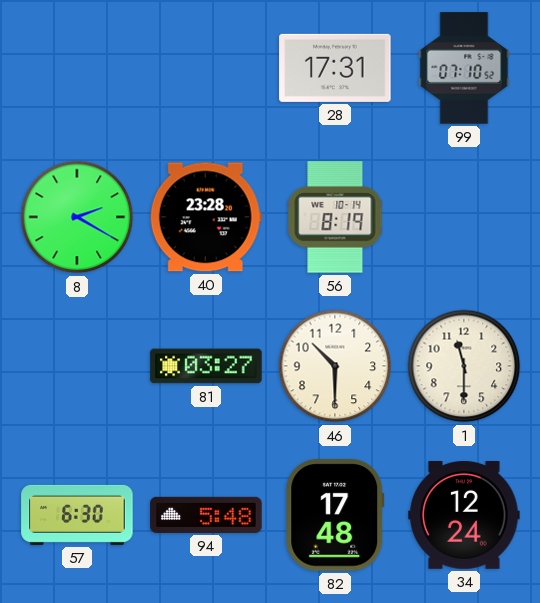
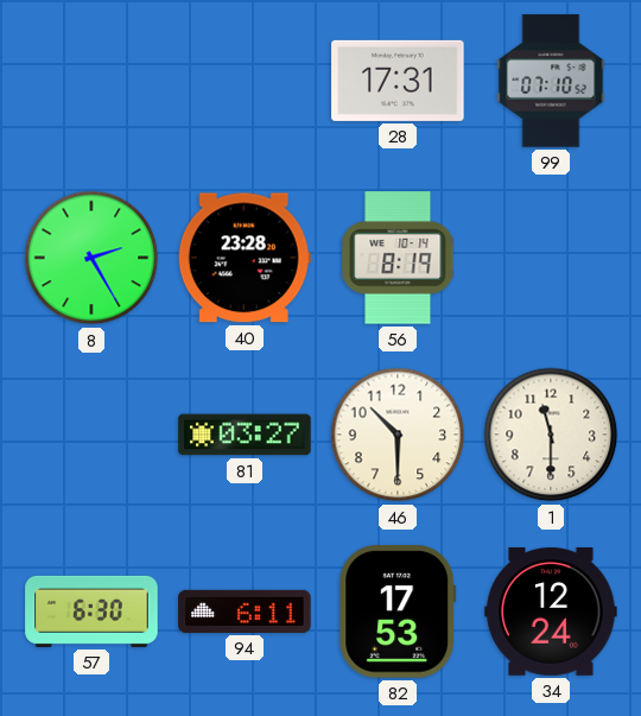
8: 2:20 -> 2:25 (91, 258)
94: 5:48 -> 6:11 (245, 612)
82: 17:48 -> 17:53 (398, 612)
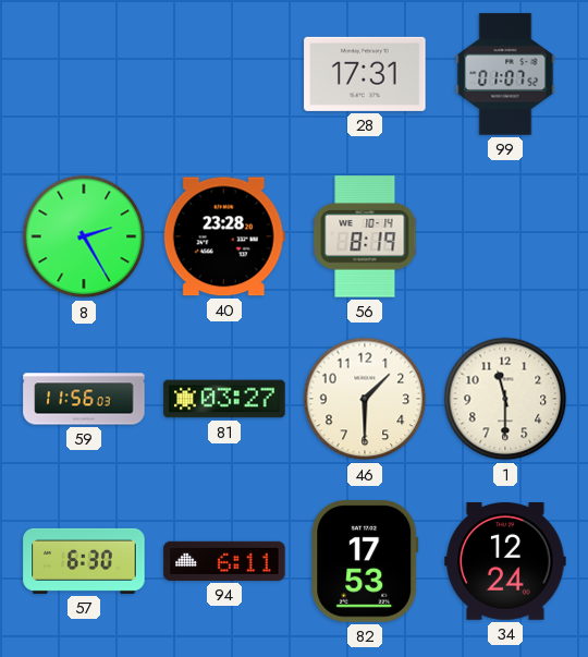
99: 07:10 -> 01:07 (505, 74)
59: none -> 11:56 (84, 399)
46: 10:30 -> 1:30 (365, 399)
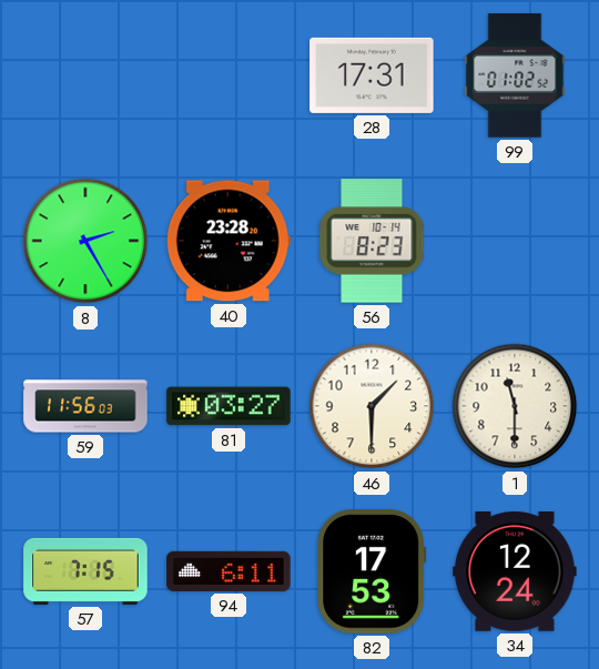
99: 01:07 -> 01:02 (515, 75)
56: 8:19 -> 8:23 (372, 241)
57: 6:30 -> 7:15 (85, 571)
